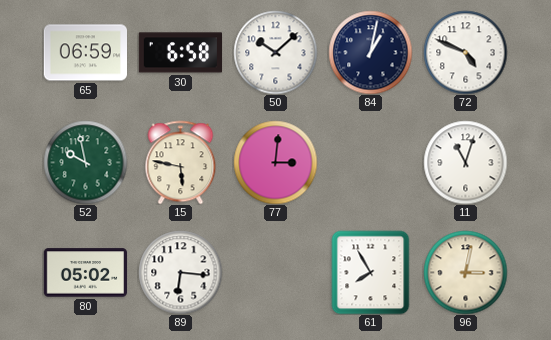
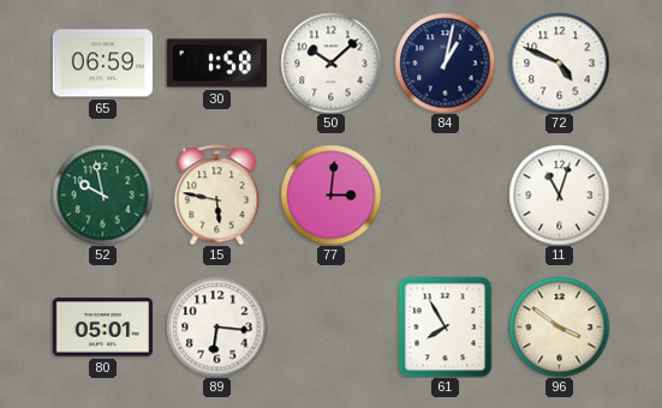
30: 6:58 -> 1:58 (216, 64)
80: 05:02 -> 05:01 (102, 328)
96: 3:02 -> 3:51 (559, 326)
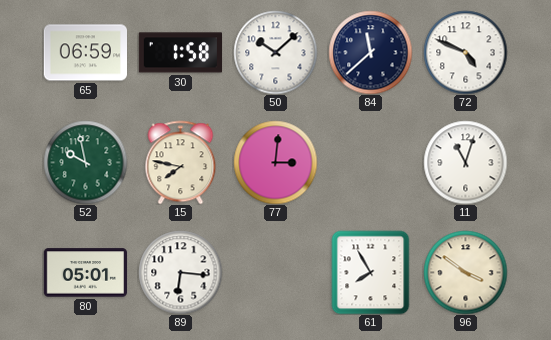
84: 1:02 -> 11:38 (370, 52)
15: 5:47 -> 7:47 (181, 162)
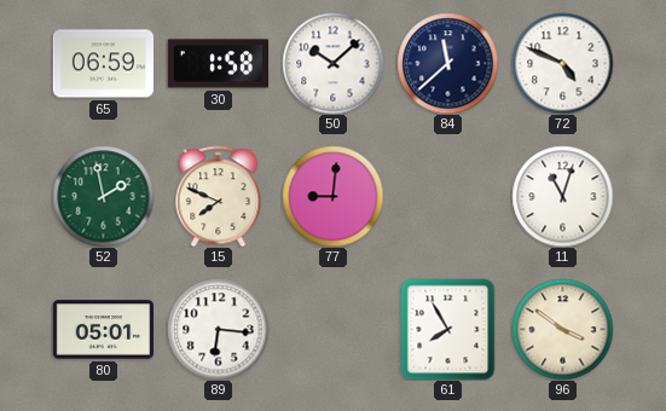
52: 9:58 -> 1:58 (103, 196)
15: 7:47 -> 7:49 (219, 196)
77: 3:01 -> 9:01 (332, 196)
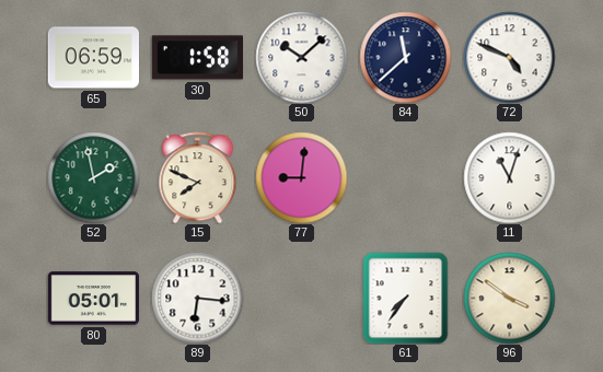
61: 7:55 -> 7:36 (406, 298)
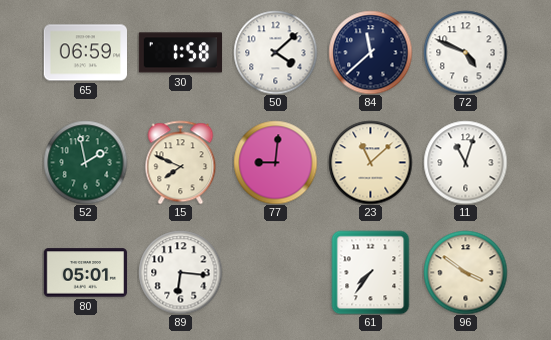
50: 10:08 -> 4:08 (275, 52)
23: none -> 11:08 (370, 162)
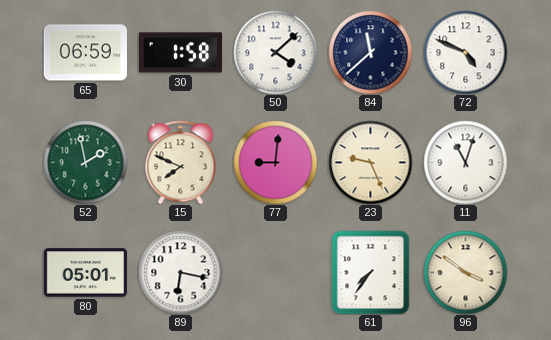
23: 11:08 -> 9:26 (370, 162)
89: 6:16 -> 6:17 (180, 272)
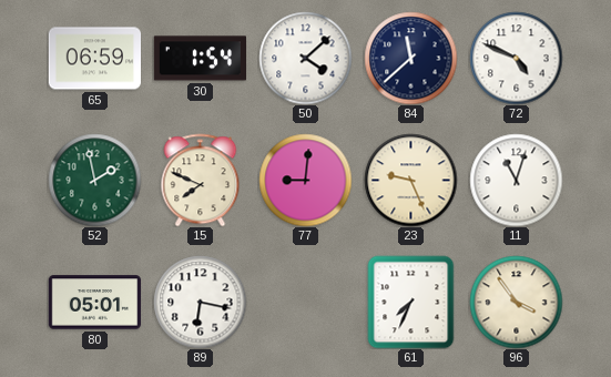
30: 1:58 -> 1:54 (200, 59)
61: 7:36 -> 7:34 (411, 302)
96: 3:51 -> 3:54 (516, 302)
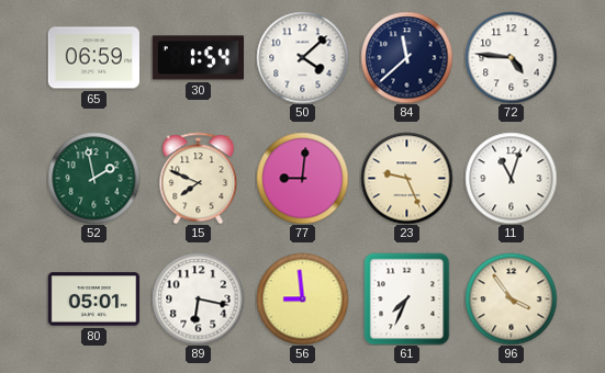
72: 4:49 -> 4:46 (511, 57)
56: none -> 8:59 (302, 298)
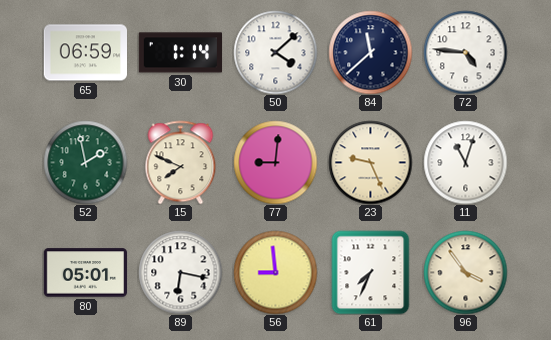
30: 1:54 -> 1:14 (180, 53)
